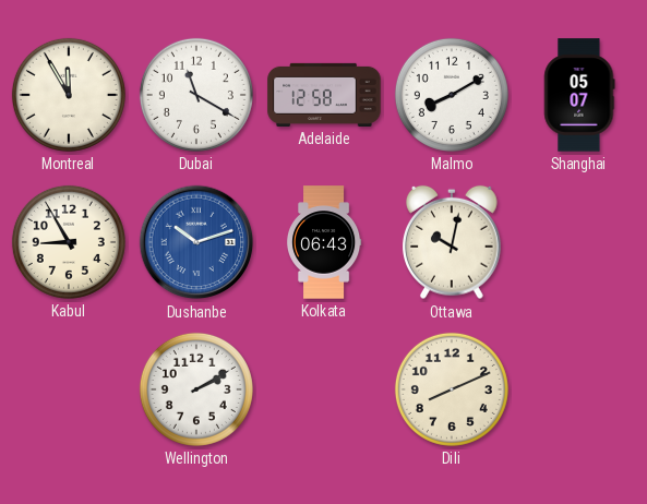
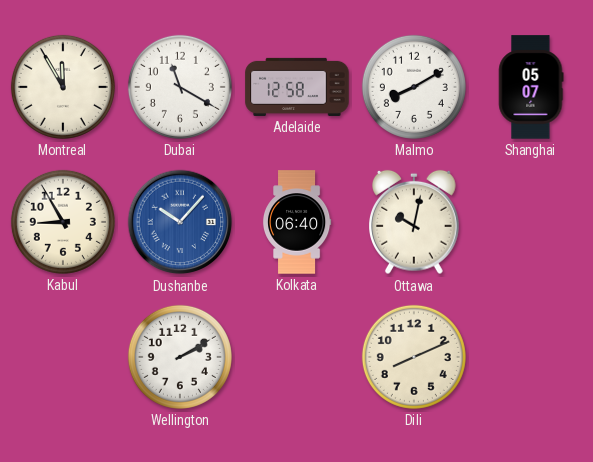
Dushanbe: 10:12 -> 10:07 (180, 222)
Kolkata: 06:43 -> 06:40 (297, 222)
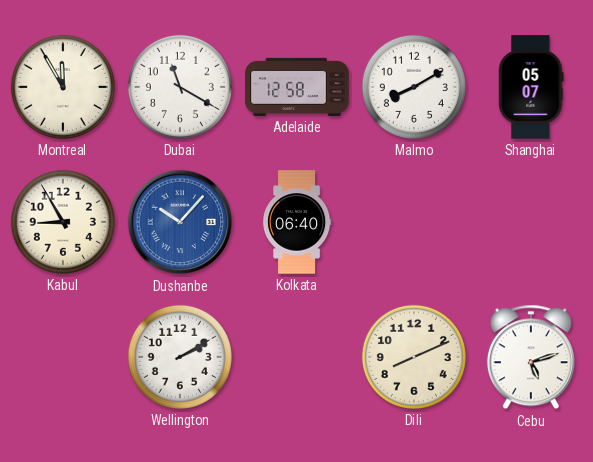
Ottawa: 10:02 -> none (415, 222)
Cebu: none -> 5:12 (531, 357)
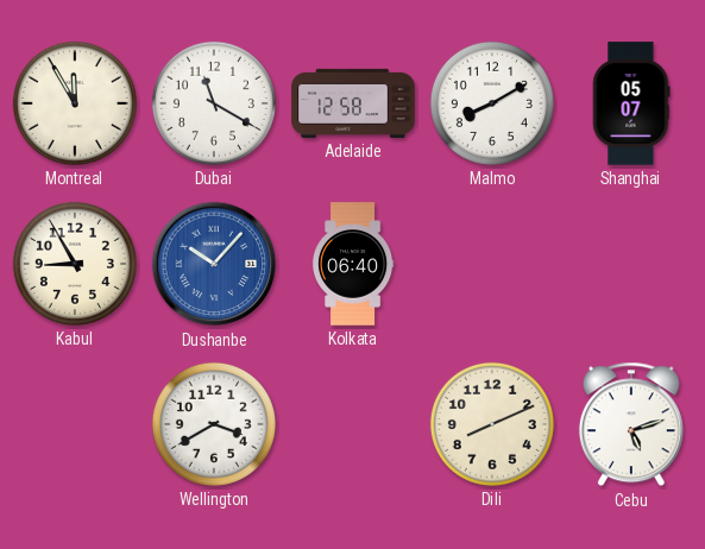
Wellington: 2:10 -> 3:40 (214, 424)
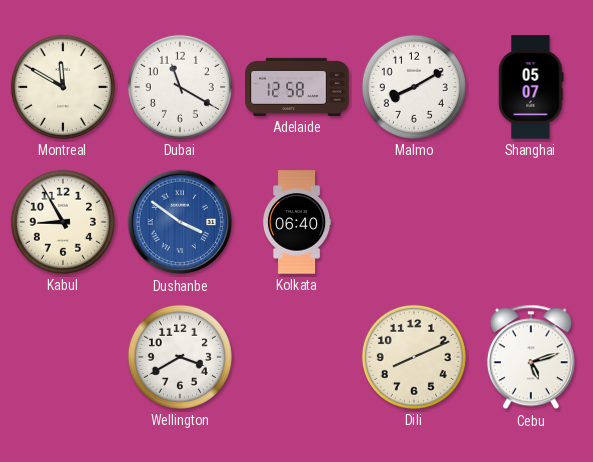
Montreal: 11:55 -> 11:50 (63, 87)
Dushanbe: 10:07 -> 3:51 (180, 222)
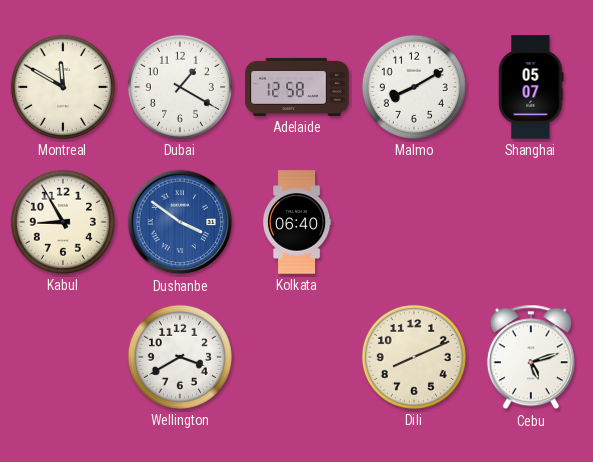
Dubai: 11:20 -> 1:20 (180, 87)
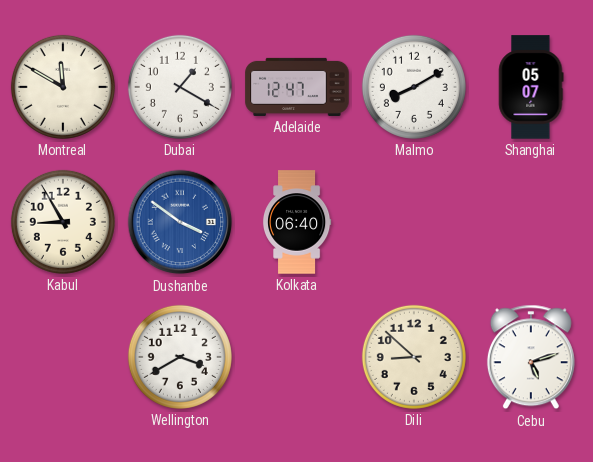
Adelaide: 12:58 -> 12:47 (297, 87)
Dili: 8:11 -> 8:52 (414, 357)
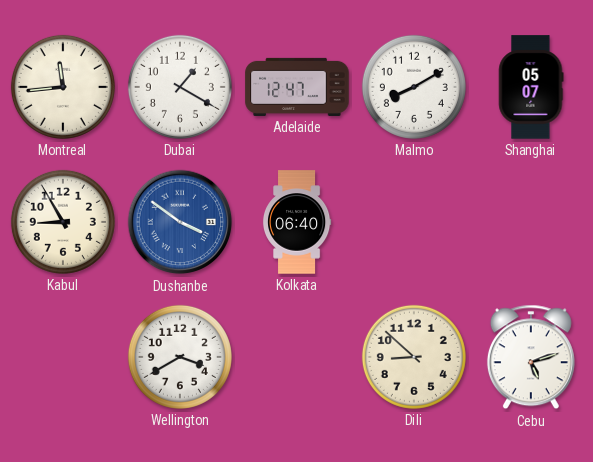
Montreal: 11:50 -> 11:44 (63, 87)
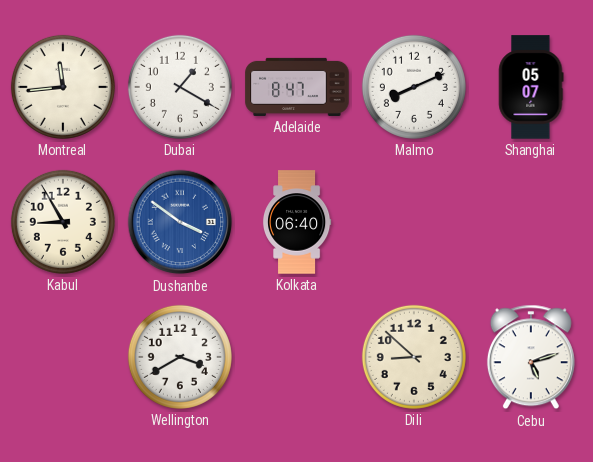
Adelaide: 12:47 -> 8:47 (297, 87)
Malmo: 8:10 -> 8:11 (414, 87)
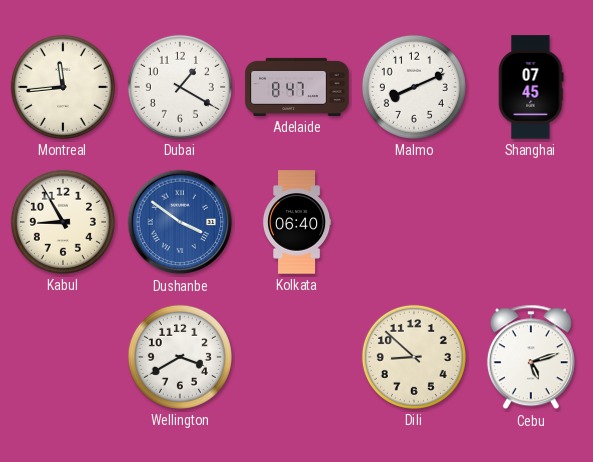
Shanghai: 05:07 -> 07:45 (531, 87)
